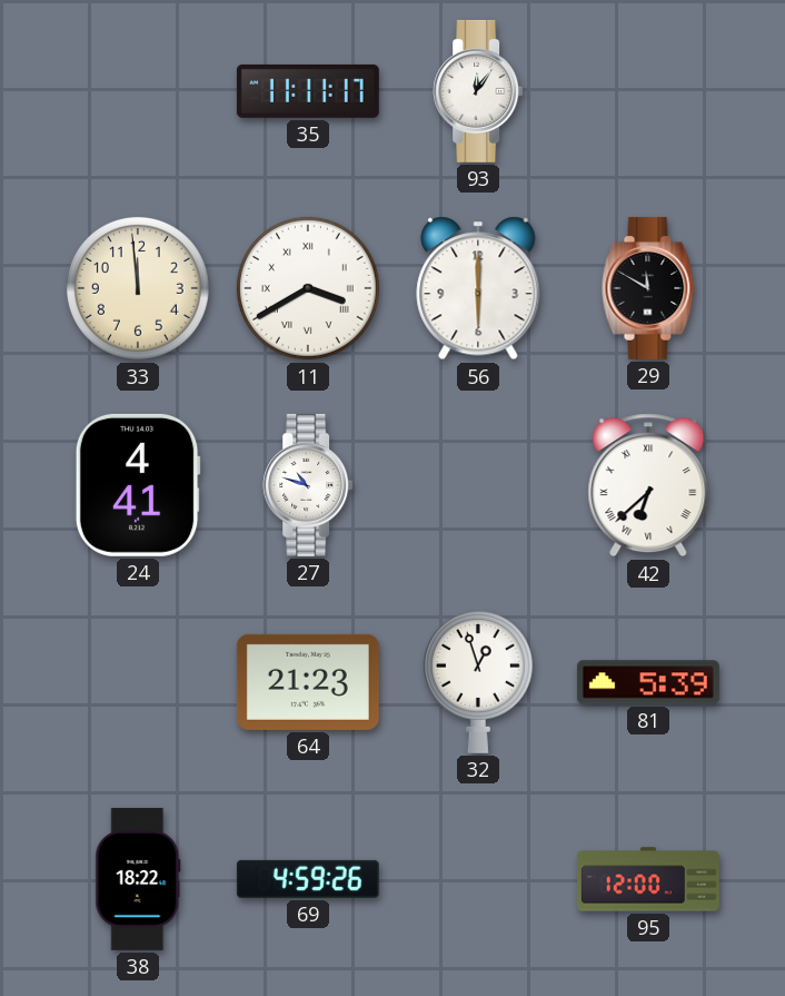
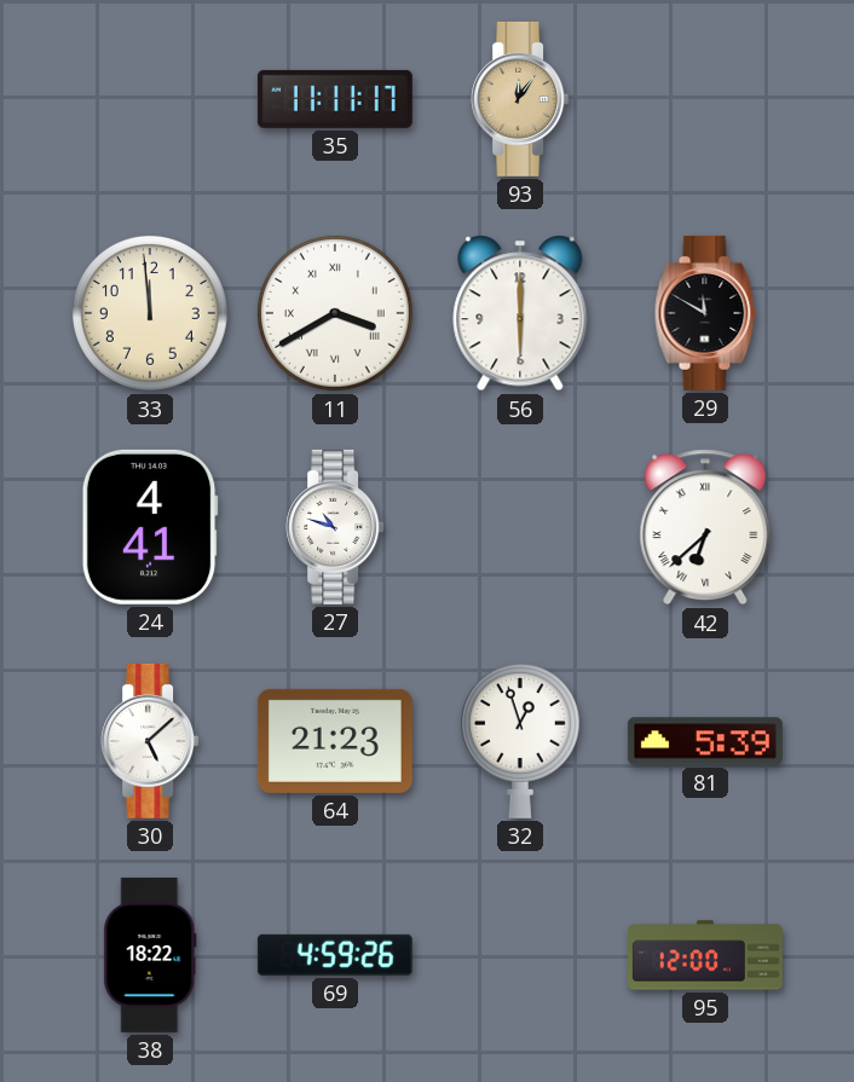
93 dial: white -> champagne (520, 99)
30: none -> 5:08 (150, 741)
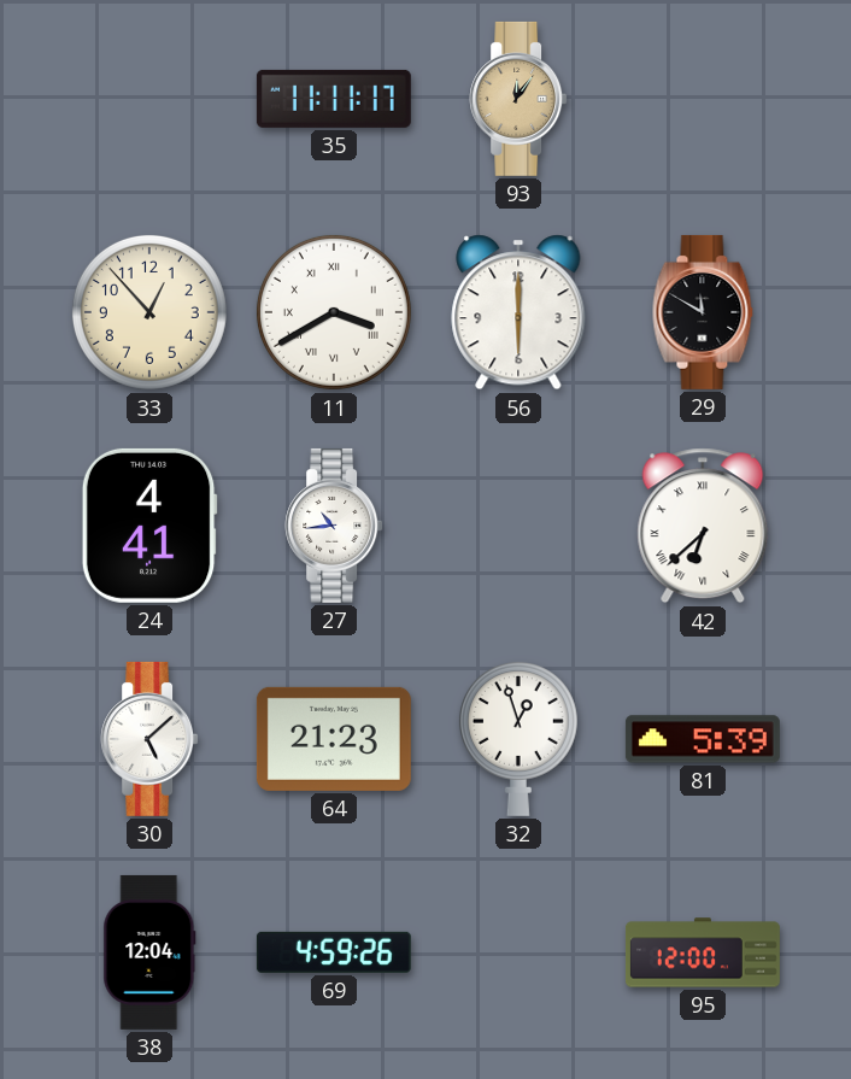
33: 11:59 -> 12:53 (149, 312)
27: 10:48 -> 10:44 (334, 526)
38: 18:22 -> 12:04 (149, 952)
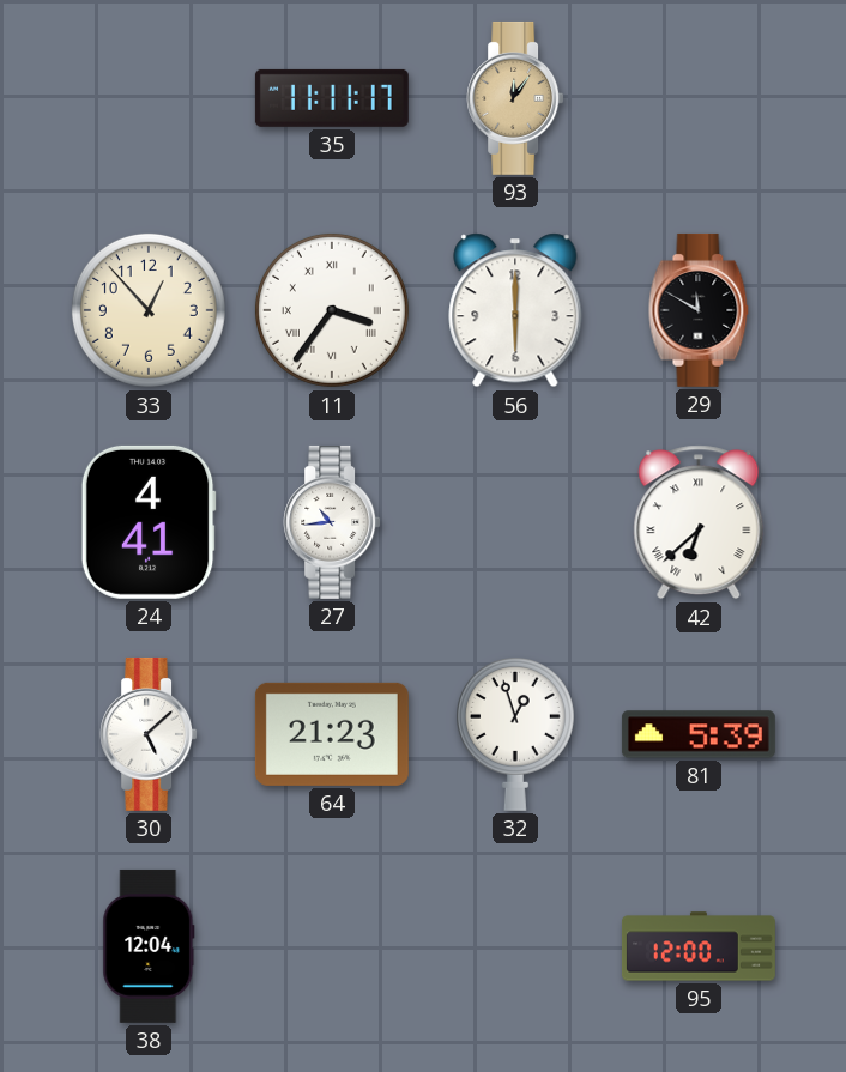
11: 3:40 -> 3:36 (332, 310)
69: 4:59 -> none (334, 952)
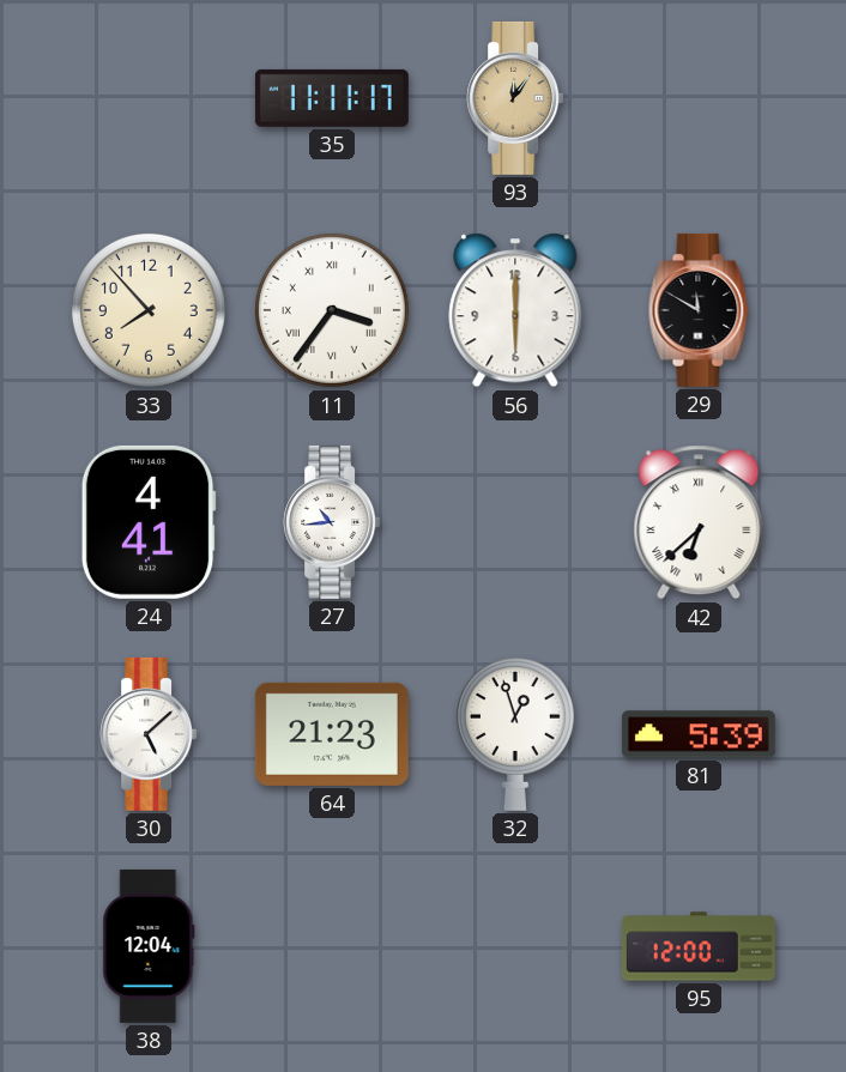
33: 12:53 -> 7:53 (149, 310)
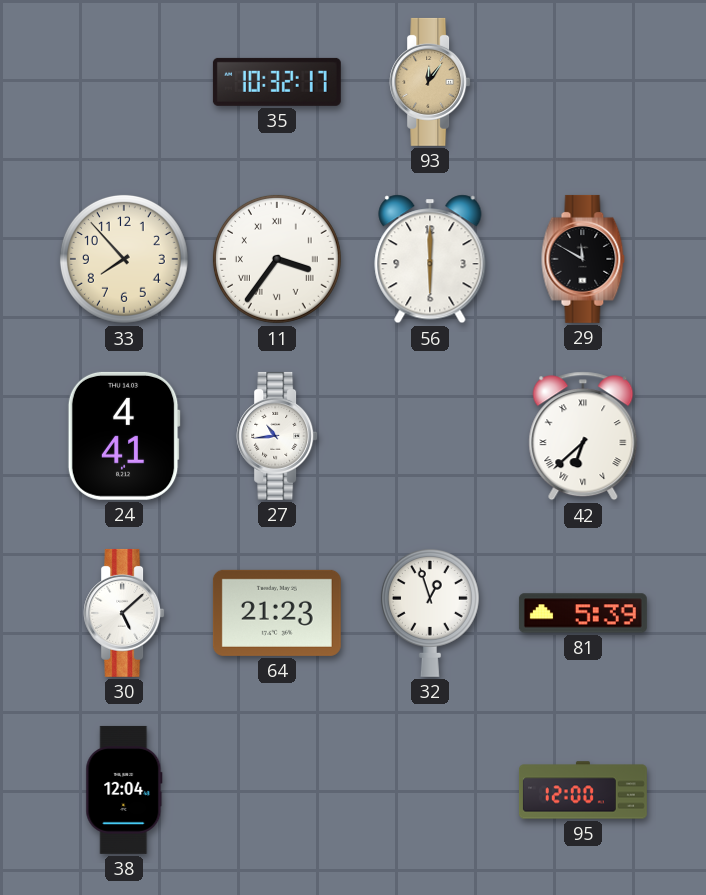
35: 11:11 -> 10:32 (277, 82)
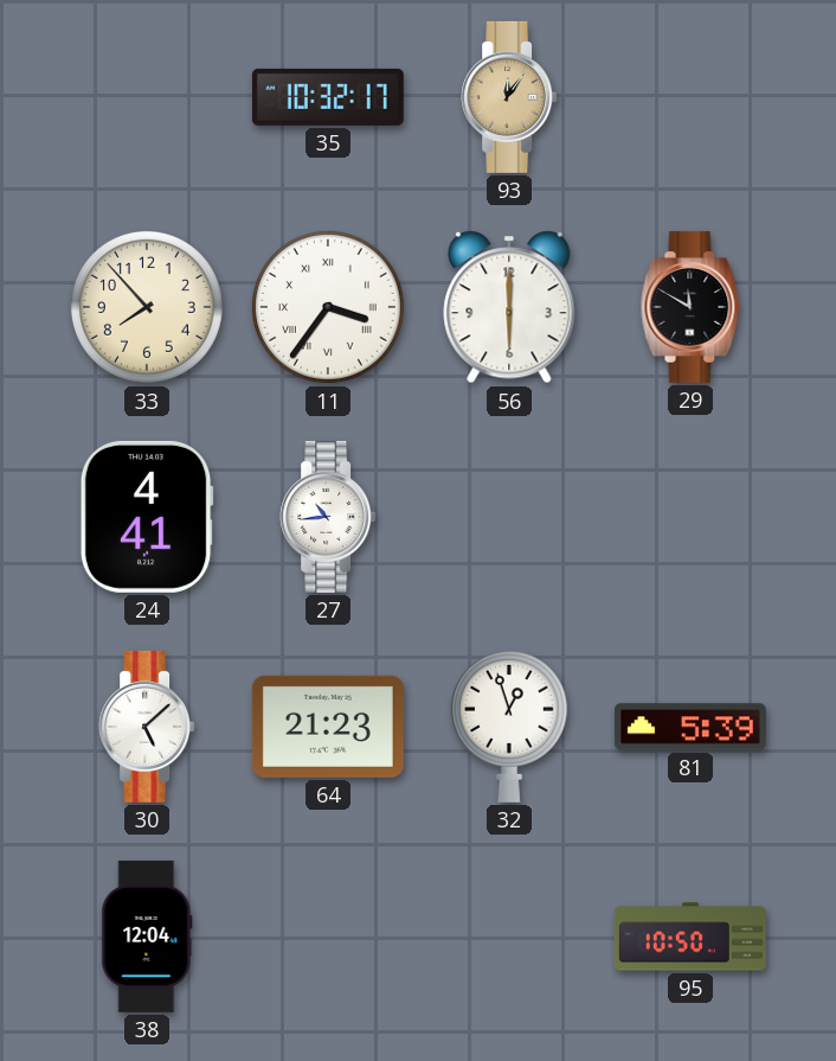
42: 6:38 -> none (583, 436)
95: 12:00 -> 10:50 (690, 937)
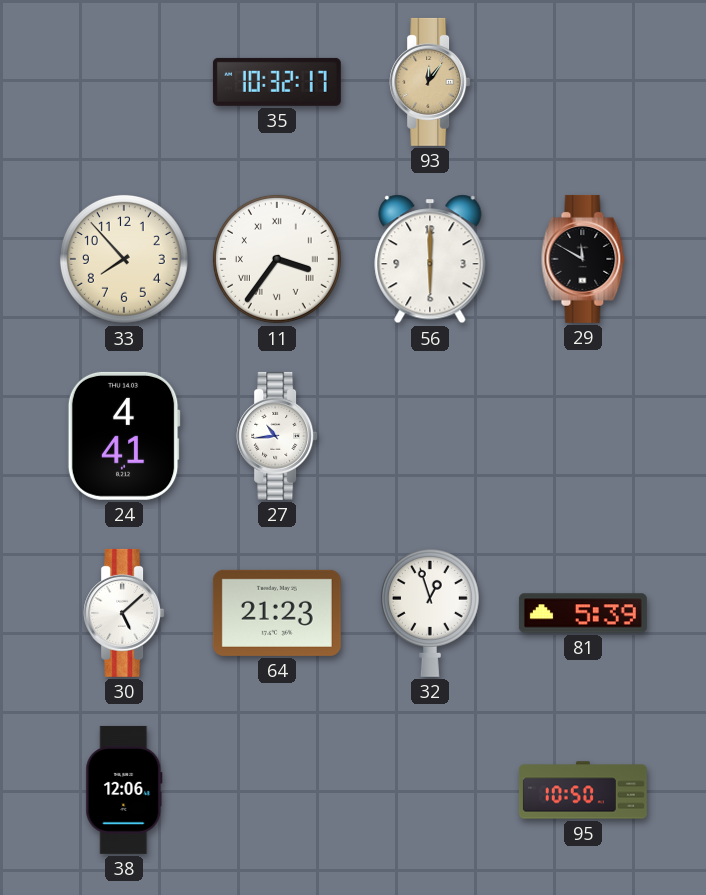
38: 12:04 -> 12:06 (124, 790)
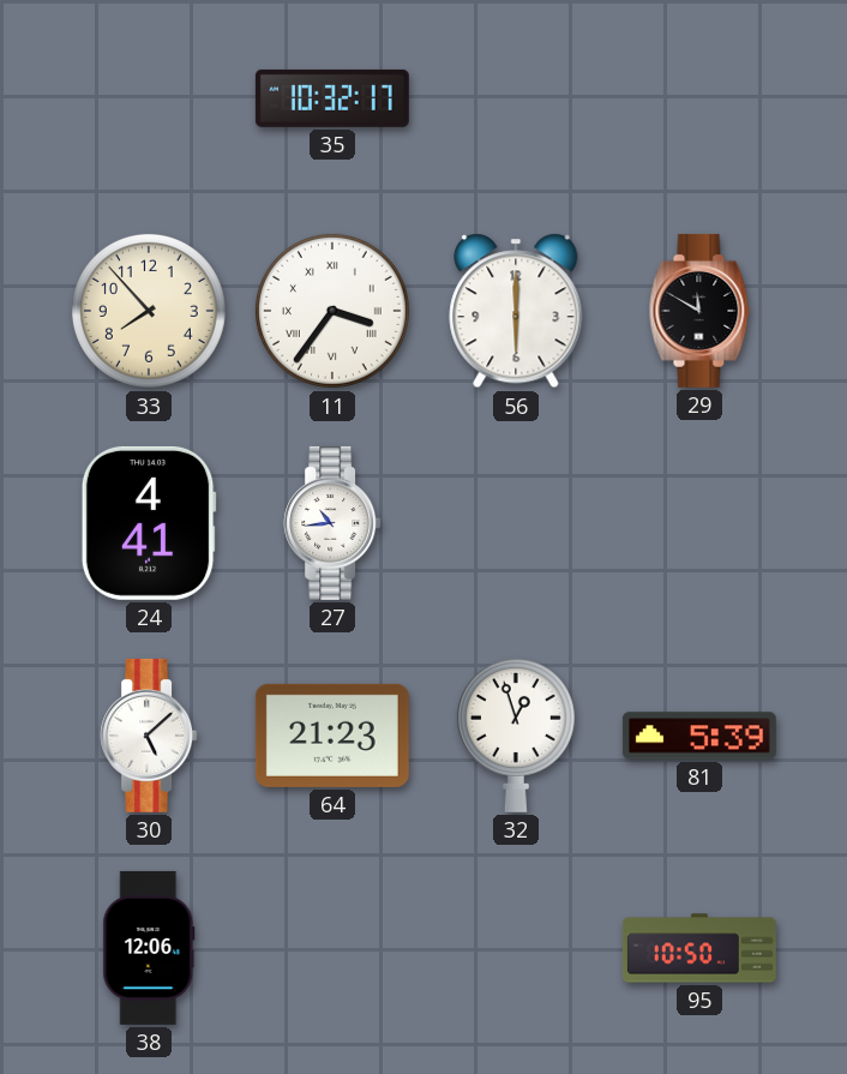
93: 12:06 -> none (430, 82)
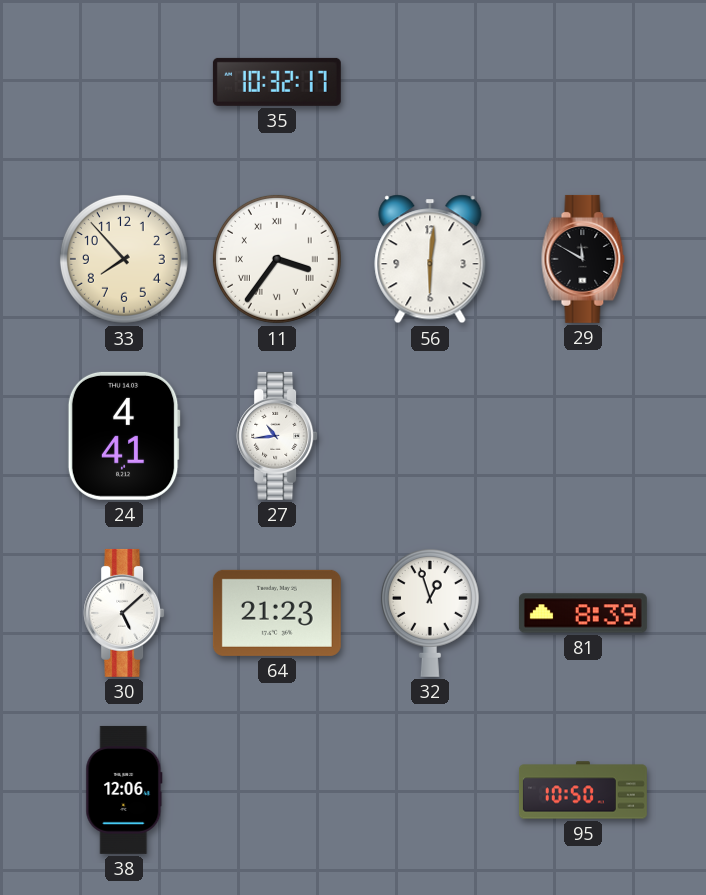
56: 6:00 -> 6:01 (430, 259)
81: 5:39 -> 8:39 (583, 613)
